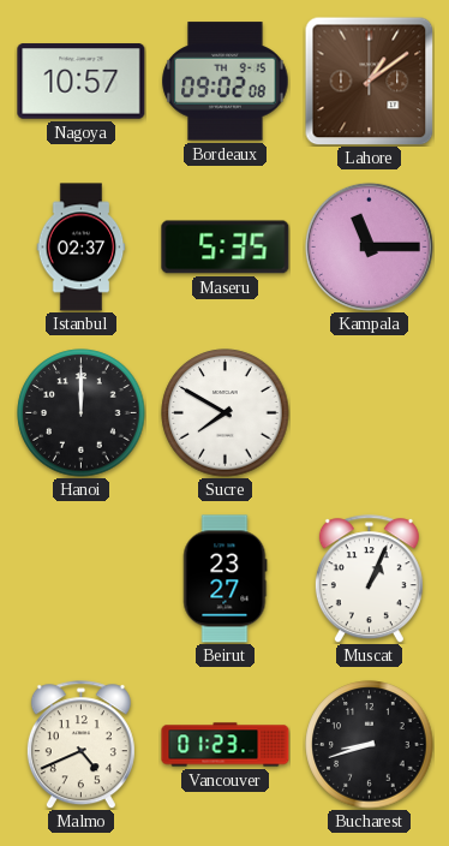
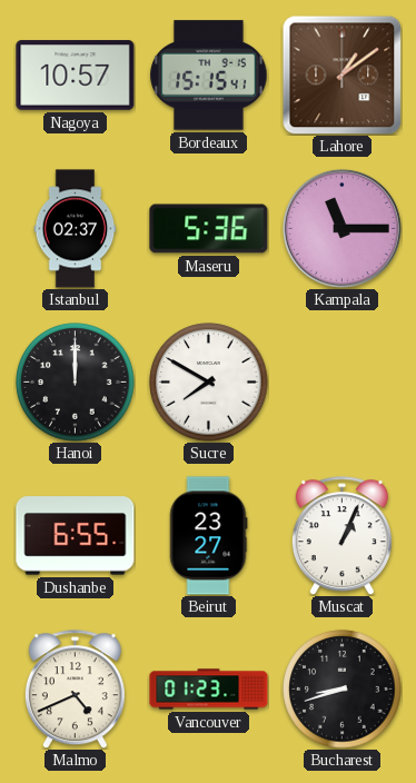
Bordeaux: 09:02 -> 15:15 (209, 76)
Maseru: 5:35 -> 5:36 (209, 229)
Dushanbe: none -> 6:55 (76, 536)
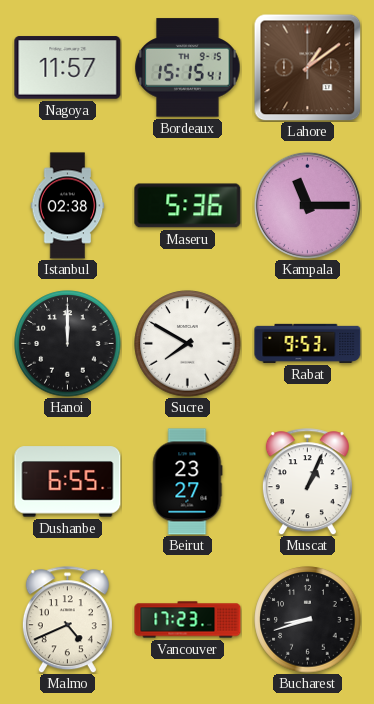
Nagoya: 10:57 -> 11:57 (68, 68)
Istanbul: 02:37 -> 02:38 (68, 206)
Rabat: none -> 9:53 (308, 343)
Vancouver: 01:23 -> 17:23 (188, 620)
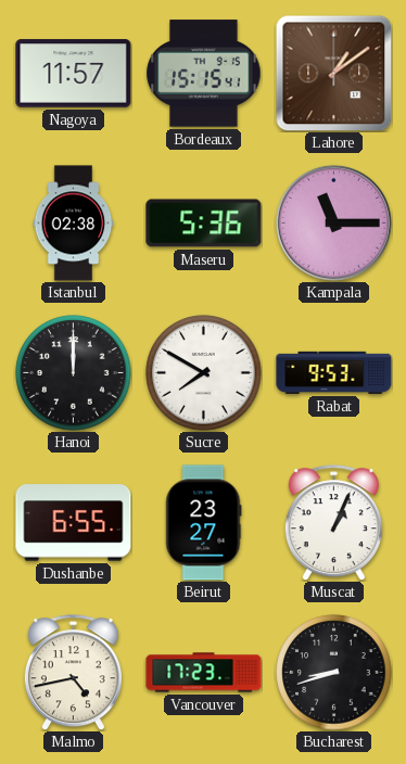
Malmo: 4:41 -> 4:43 (73, 673)
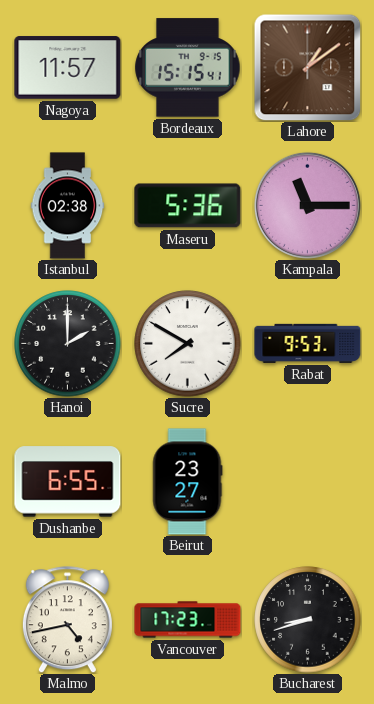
Hanoi: 12:00 -> 2:00 (68, 344)
Muscat: 1:04 -> none (333, 523)
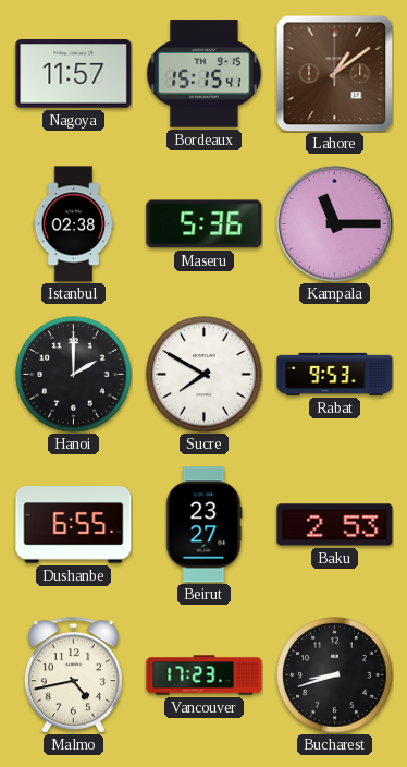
Baku: none -> 2:53 (335, 525)
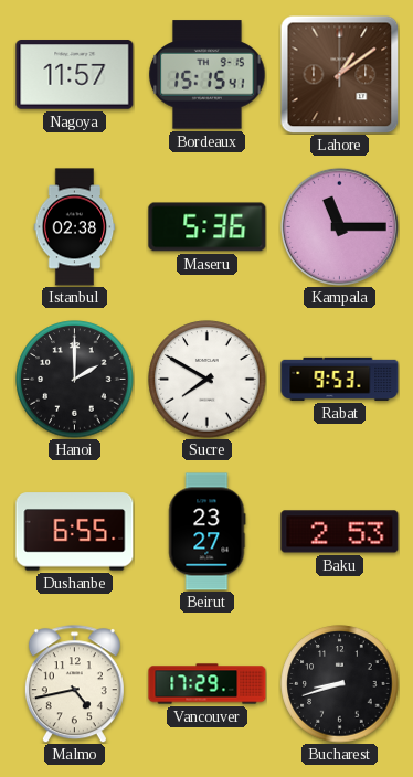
Vancouver: 17:23 -> 17:29 (208, 684)
